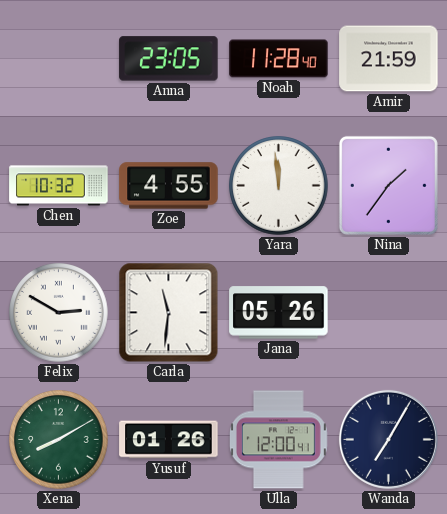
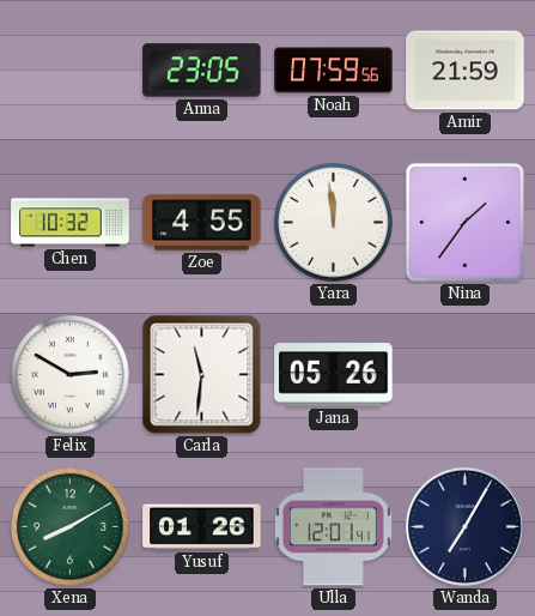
Noah: 11:28 -> 07:59 (334, 71)
Ulla: 12:00 -> 12:01 (333, 527)
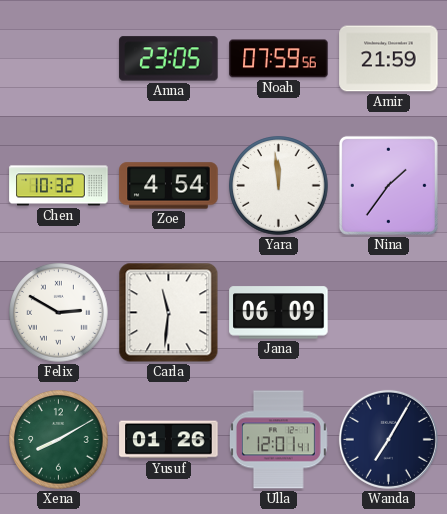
Zoe: 4:55 -> 4:54 (169, 186)
Jana: 05:26 -> 06:09 (279, 313)
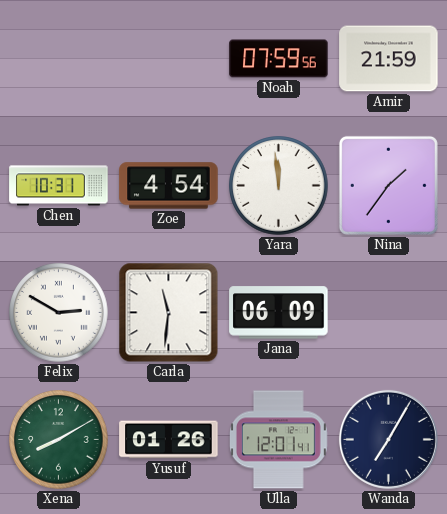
Anna: 23:05 -> none (169, 59)
Chen: 10:32 -> 10:31 (59, 186)
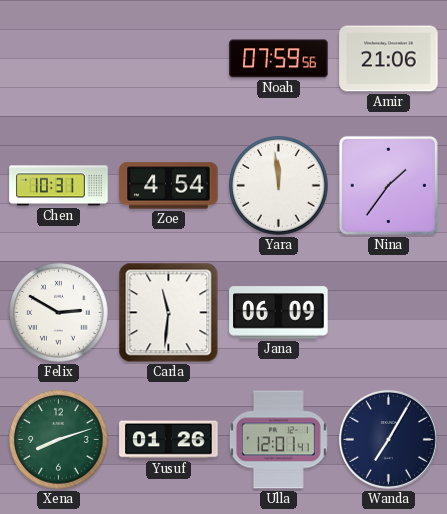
Amir: 21:59 -> 21:06 (389, 59)
Xena: 8:10 -> 8:12 (59, 440)
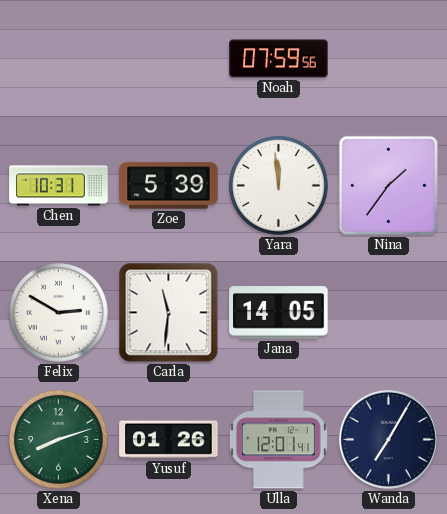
Amir: 21:06 -> none (389, 59)
Zoe: 4:54 -> 5:39 (169, 186)
Jana: 06:09 -> 14:05 (279, 313)
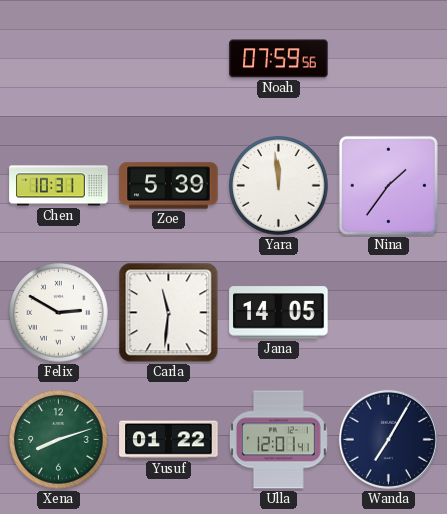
Yusuf: 01:26 -> 01:22 (169, 440)
